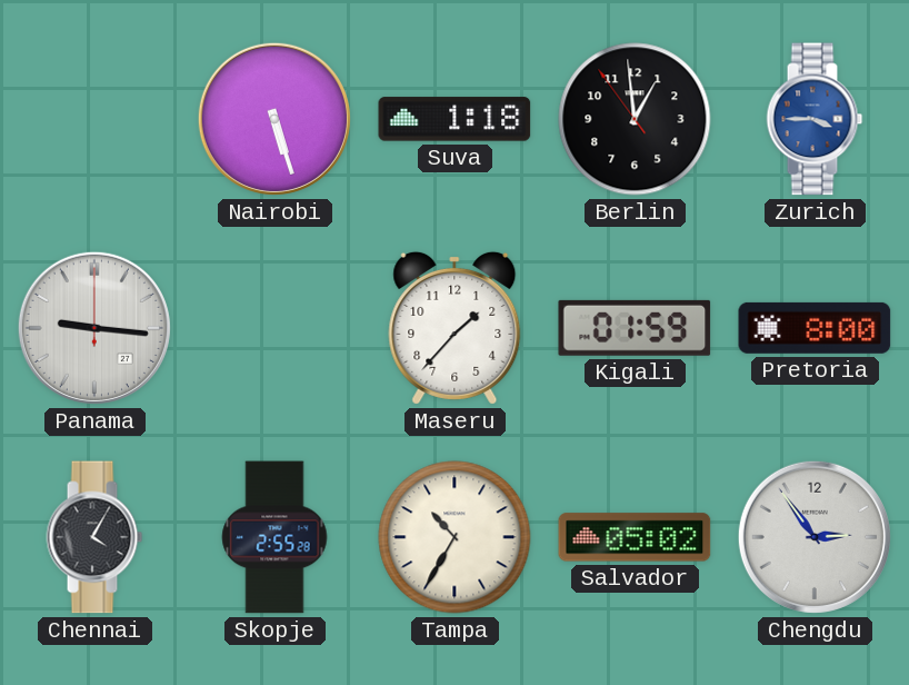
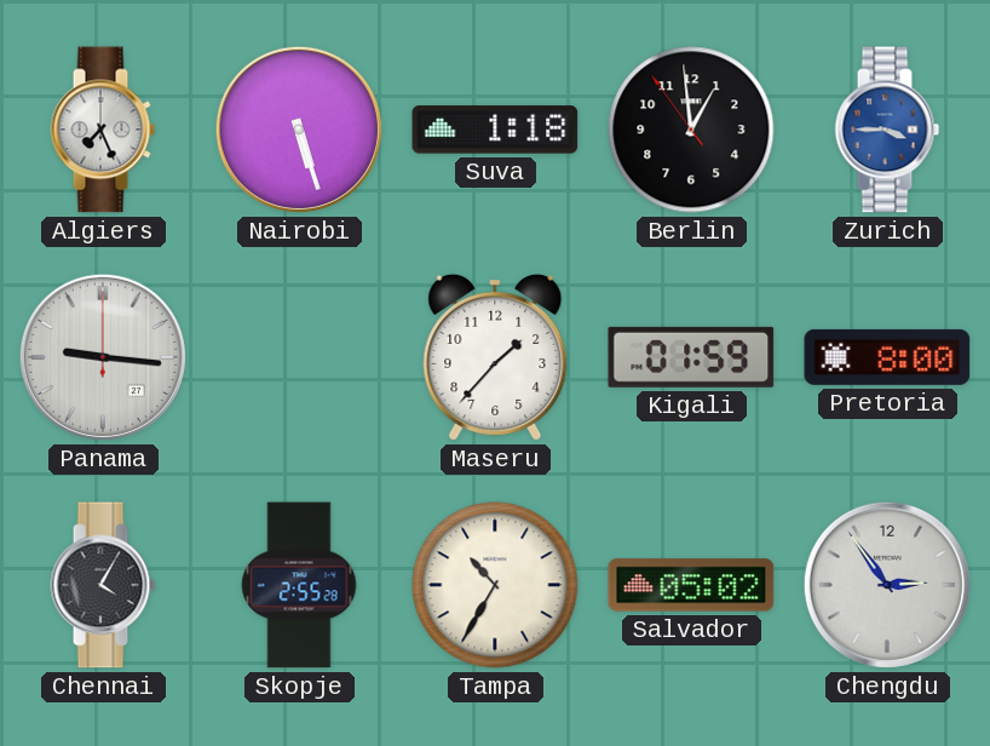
Algiers: none -> 7:26 (103, 130)
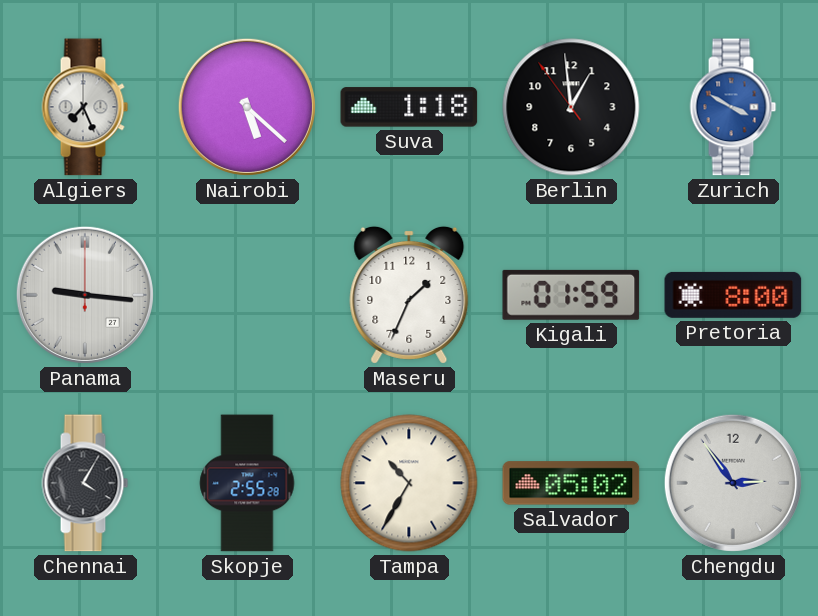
Nairobi: 5:27 -> 5:22 (247, 107)
Zurich: 3:45 -> 3:50 (733, 107)
Maseru: 1:37 -> 1:34 (409, 295)
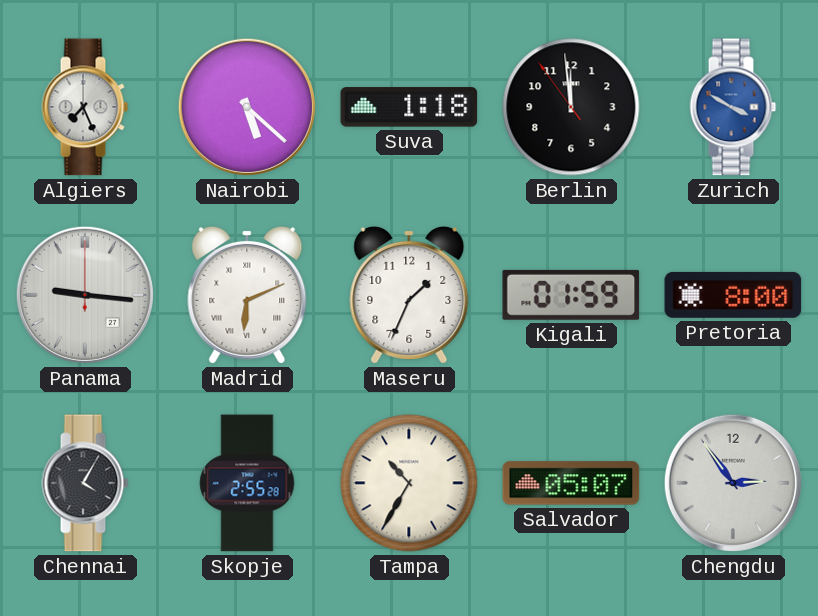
Berlin: 12:58 -> 11:58 (571, 107)
Madrid: none -> 6:11 (247, 295)
Salvador: 05:02 -> 05:07 (571, 483)
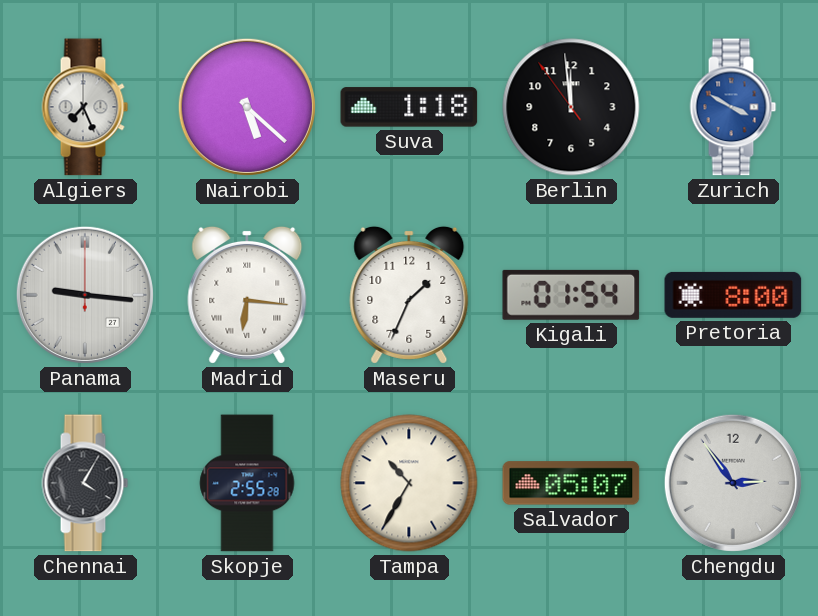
Madrid: 6:11 -> 6:16 (247, 295)
Kigali: 01:59 -> 01:54 (571, 295)
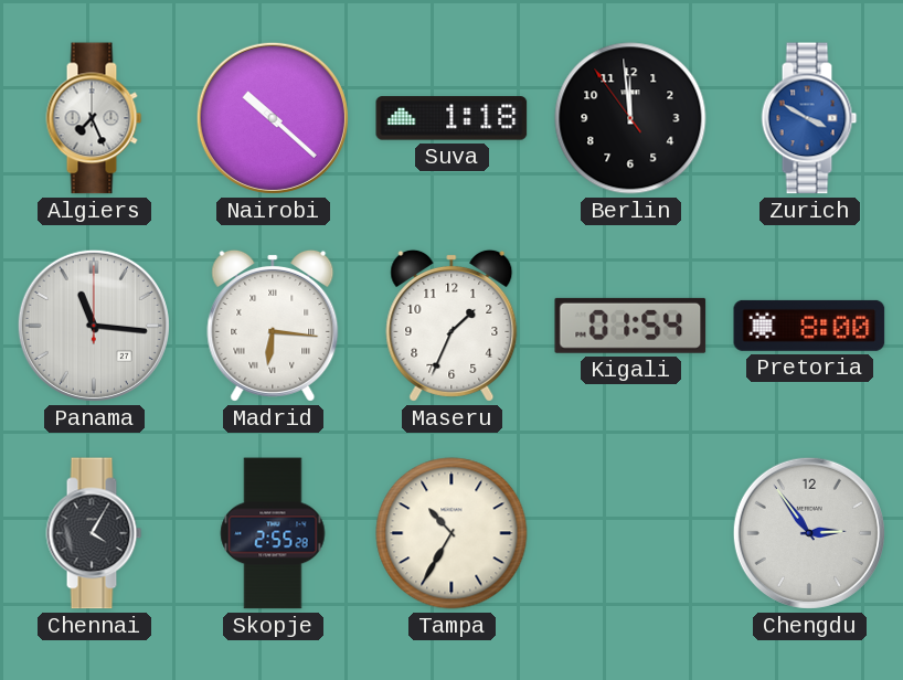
Nairobi: 5:22 -> 10:22 (273, 118)
Panama: 9:16 -> 11:16 (94, 326)
Salvador: 05:07 -> none (571, 483)
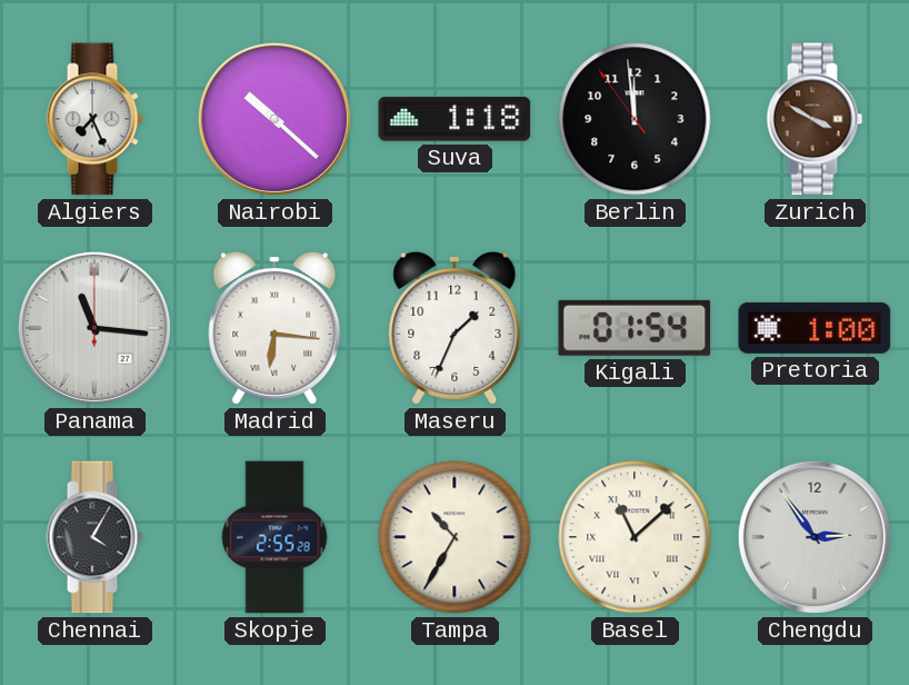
Zurich dial: blue -> brown (815, 119)
Pretoria: 8:00 -> 1:00 (815, 328)
Basel: none -> 11:08 (635, 537)
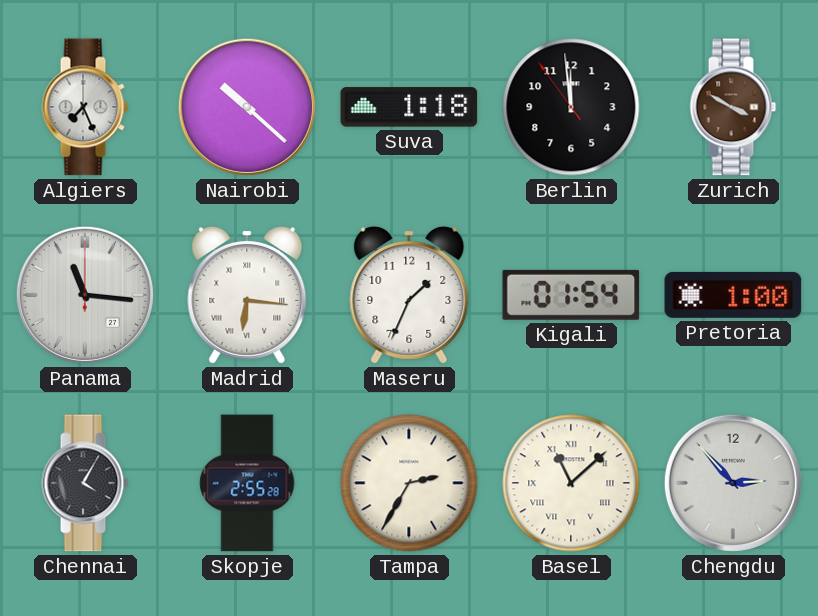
Tampa: 10:35 -> 2:35 (409, 483)
Chengdu: 2:54 -> 2:53 (733, 483)
